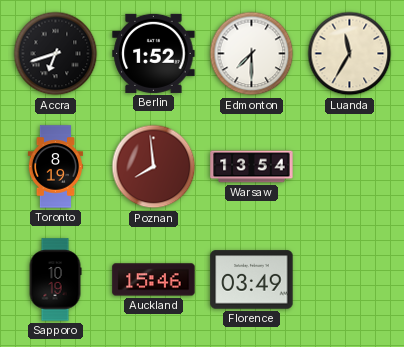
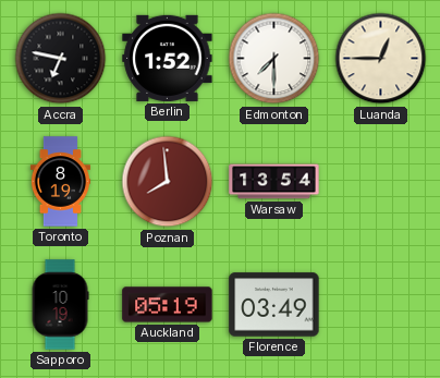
Accra: 6:42 -> 6:47 (61, 59)
Luanda: 11:35 -> 12:45 (381, 59)
Auckland: 15:46 -> 05:19 (168, 305)
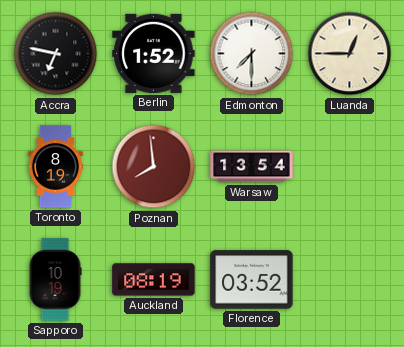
Auckland: 05:19 -> 08:19 (154, 280)
Florence: 03:49 -> 03:52 (252, 280)
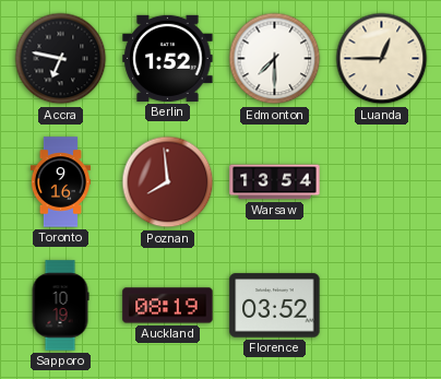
Toronto: 8:19 -> 9:16 (60, 182)
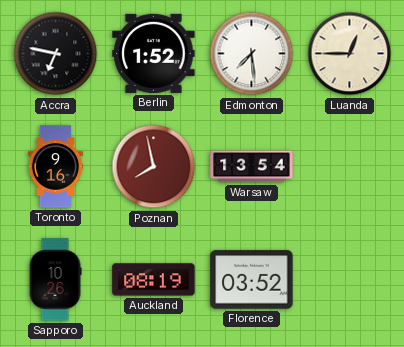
Edmonton: 7:30 -> 7:29 (252, 54)
Poznan: 7:59 -> 7:58 (154, 167)
Sapporo: 10:19 -> 10:26 (55, 280)
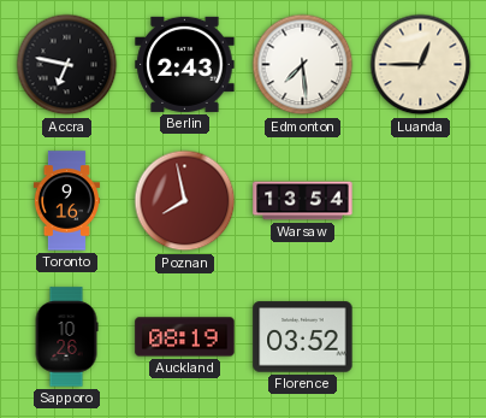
Berlin: 1:52 -> 2:43 (185, 64)
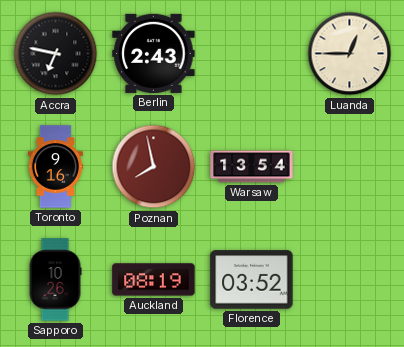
Edmonton: 7:29 -> none (303, 65)
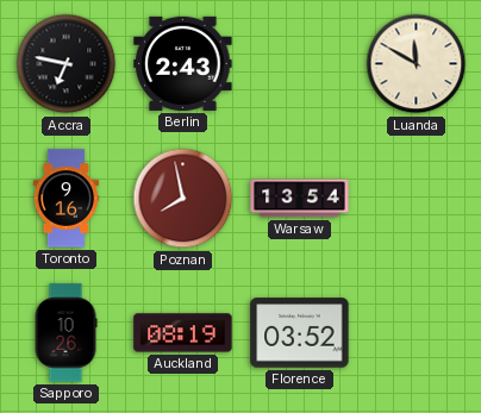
Luanda: 12:45 -> 11:50 (417, 64)
